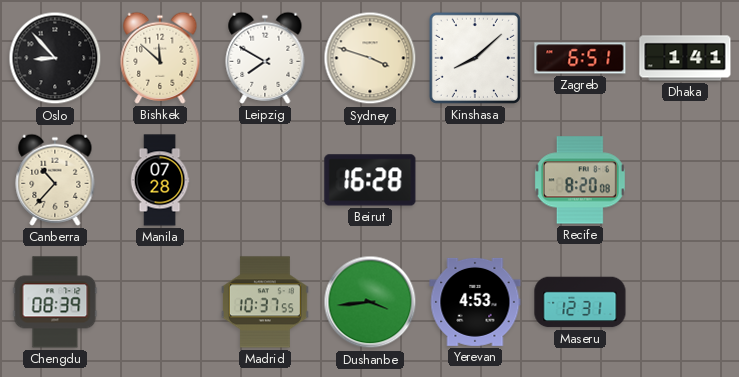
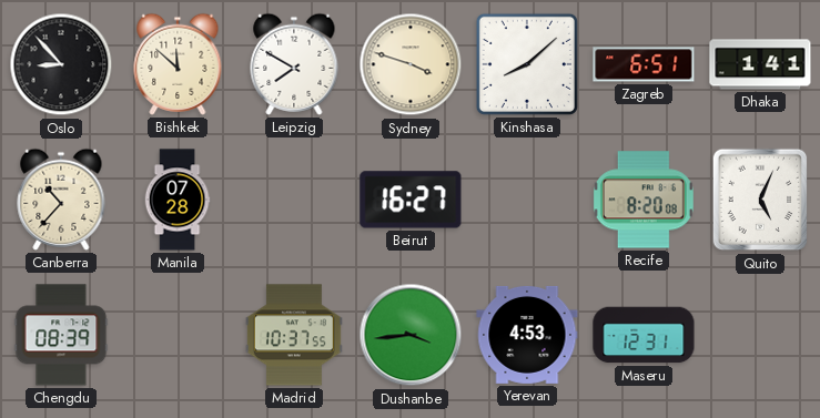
Beirut: 16:28 -> 16:27 (411, 200)
Quito: none -> 5:04 (760, 200)
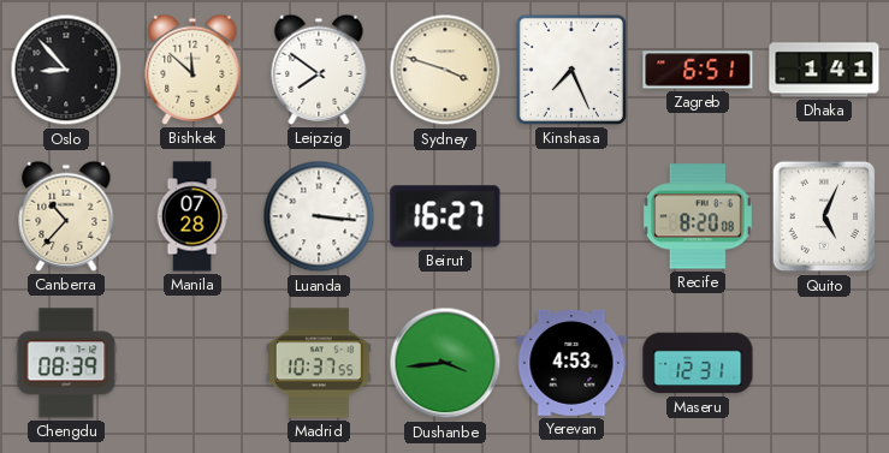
Leipzig: 7:50 -> 7:51 (319, 70)
Kinshasa: 8:08 -> 7:26 (571, 70)
Luanda: none -> 3:16 (319, 216)
